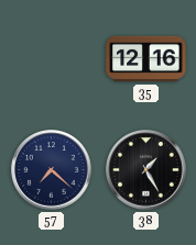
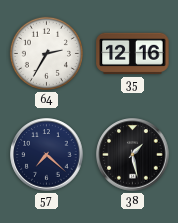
64: none -> 2:35 (46, 53)
38: 1:25 -> 1:28 (133, 155)
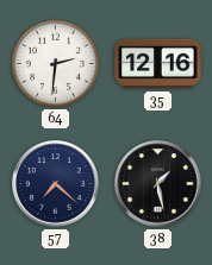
64: 2:35 -> 2:31 (55, 63)
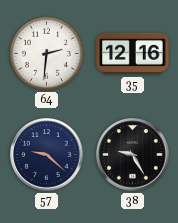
57: 7:22 -> 9:22 (47, 155)
38: 1:28 -> 9:25 (133, 155)
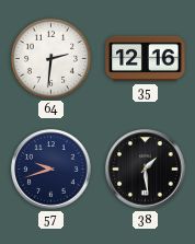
57: 9:22 -> 9:42 (51, 170)
38: 9:25 -> 1:29 (146, 170)
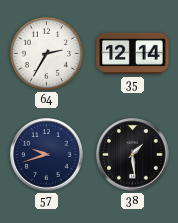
64: 2:31 -> 2:35 (46, 53)
35: 12:16 -> 12:14 (133, 54)
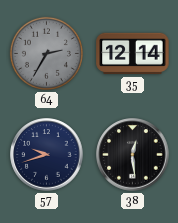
64 dial: white -> grey (46, 53)
38: 1:29 -> 12:29 (133, 155)
